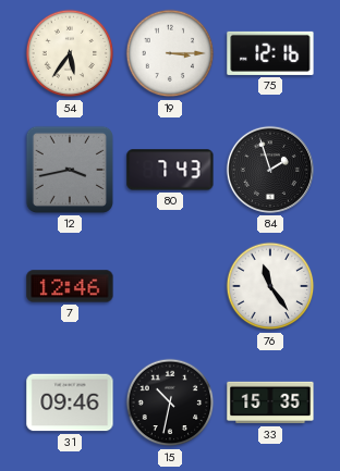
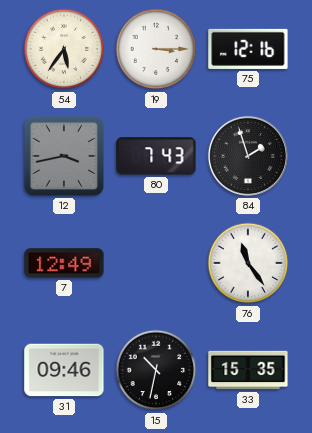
7: 12:46 -> 12:49 (64, 263)
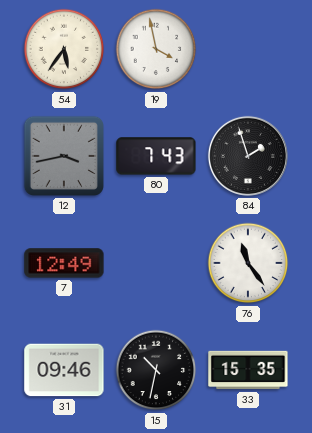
19: 3:15 -> 3:58 (156, 49)
75: 12:16 -> none (248, 49)
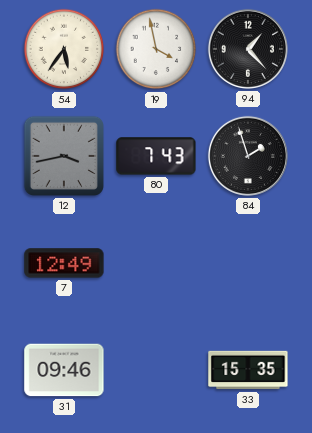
94: none -> 1:23 (248, 49)
76: 11:24 -> none (248, 263)
15: 10:32 -> none (156, 370)
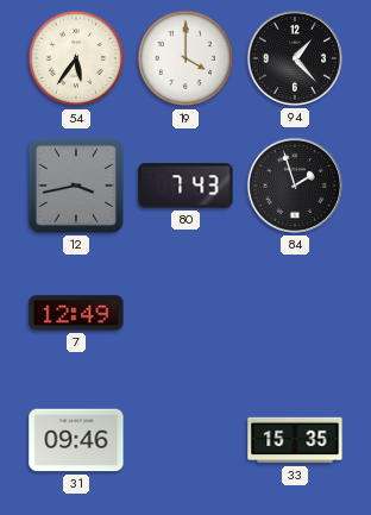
19: 3:58 -> 4:00 (185, 58)
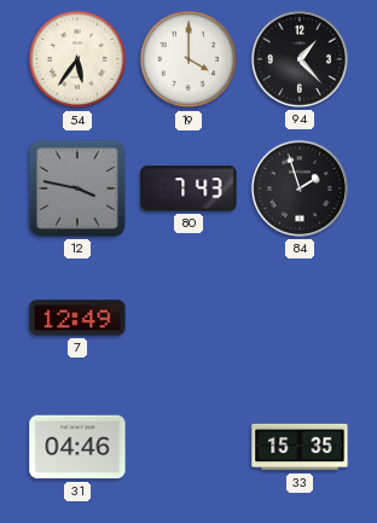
12: 3:43 -> 3:47 (77, 188)
31: 09:46 -> 04:46 (77, 447)
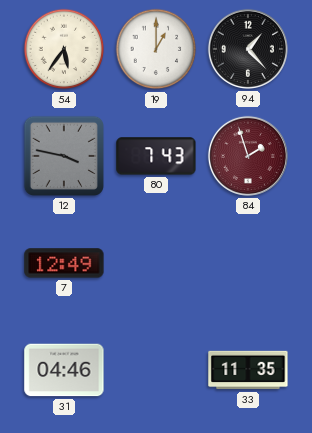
19: 4:00 -> 1:00 (156, 49)
84 dial: black -> burgundy (248, 156)
33: 15:35 -> 11:35 (248, 370)
